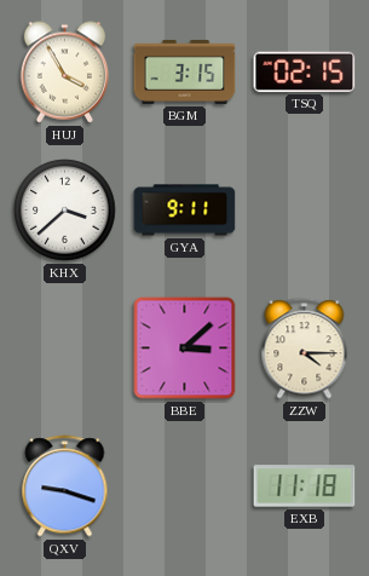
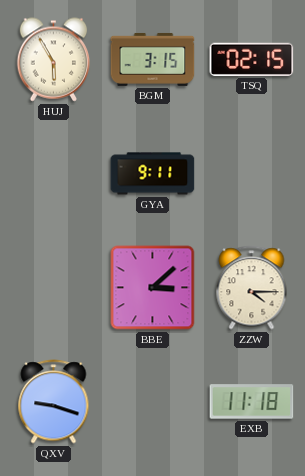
HUJ: 3:55 -> 5:55 (54, 60)
KHX: 3:38 -> none (65, 211)
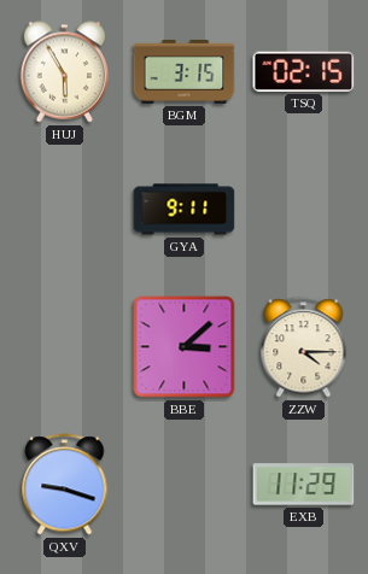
EXB: 11:18 -> 11:29 (304, 485)
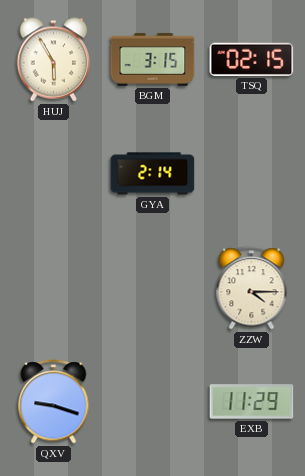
GYA: 9:11 -> 2:14 (153, 174)
BBE: 3:08 -> none (185, 347)
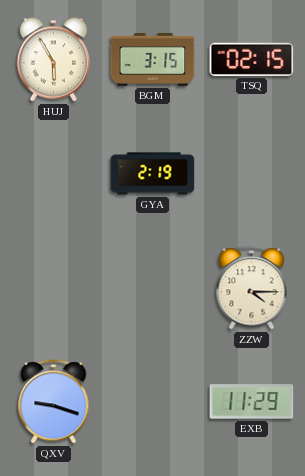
GYA: 2:14 -> 2:19 (153, 174)
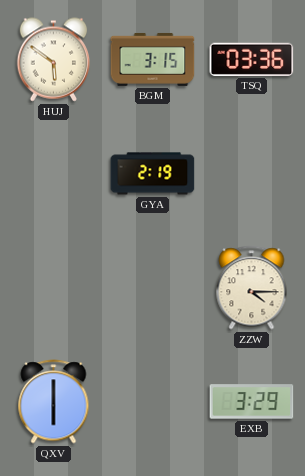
HUJ: 5:55 -> 5:51 (54, 60)
TSQ: 02:15 -> 03:36 (252, 59)
QXV: 9:18 -> 6:00 (54, 402)
EXB: 11:29 -> 3:29 (252, 402)
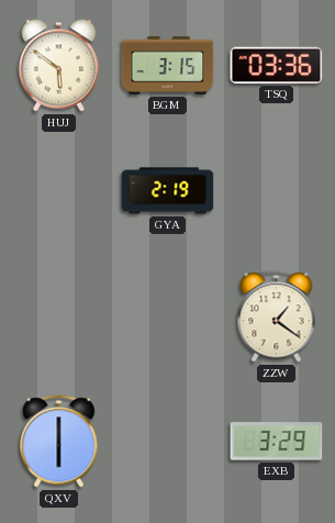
ZZW: 4:15 -> 1:21 (277, 316)
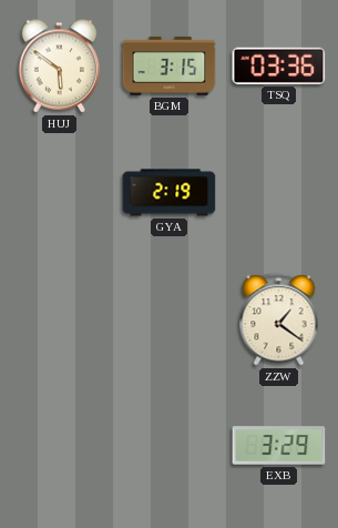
QXV: 6:00 -> none (59, 442)
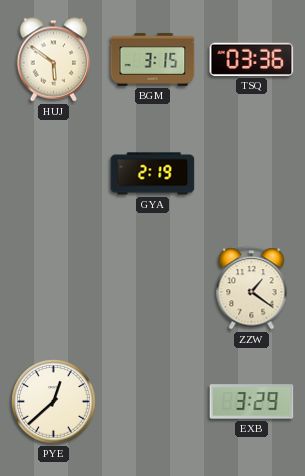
PYE: none -> 12:38 (54, 402)
